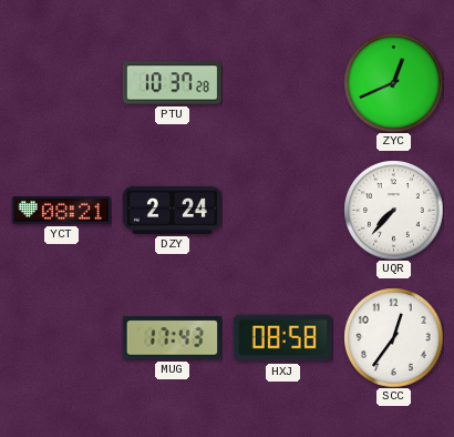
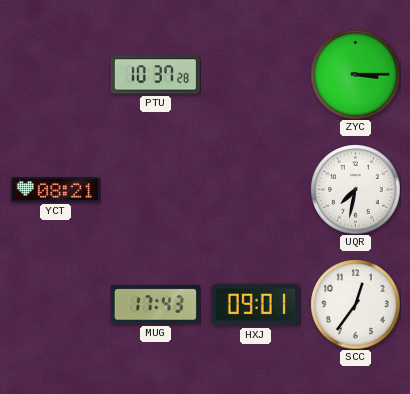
ZYC: 12:41 -> 3:15 (355, 74)
DZY: 2:24 -> none (172, 210)
UQR: 7:37 -> 7:32 (355, 189)
HXJ: 08:58 -> 09:01 (255, 305)
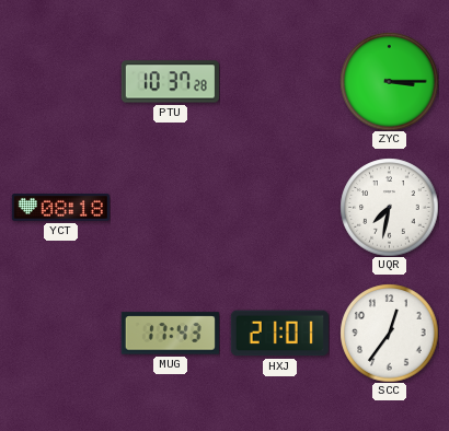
YCT: 08:21 -> 08:18 (60, 208)
HXJ: 09:01 -> 21:01 (279, 334)
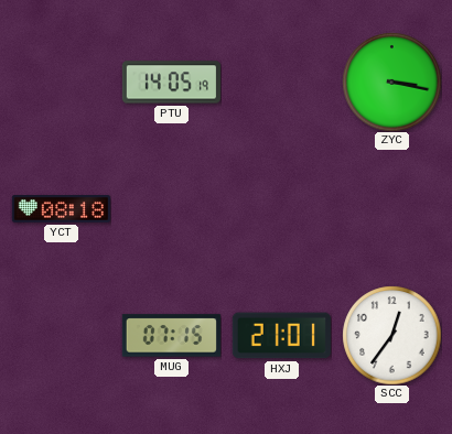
PTU: 10:37 -> 14:05 (171, 83)
ZYC: 3:15 -> 3:17 (391, 82)
UQR: 7:32 -> none (389, 207)
MUG: 17:43 -> 07:15 (171, 336)
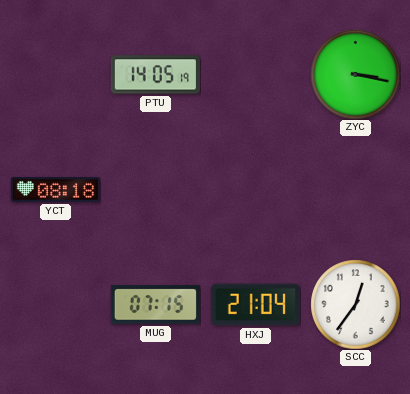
HXJ: 21:01 -> 21:04 (255, 305)
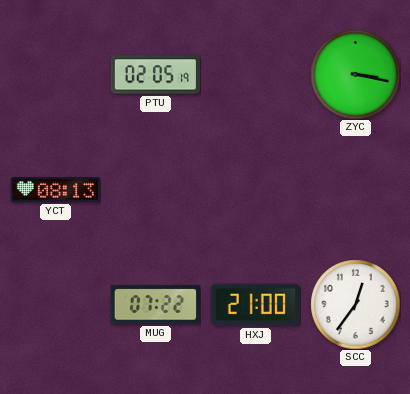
PTU: 14:05 -> 02:05 (155, 75)
YCT: 08:18 -> 08:13 (55, 190)
MUG: 07:15 -> 07:22 (155, 305)
HXJ: 21:04 -> 21:00 (255, 305)
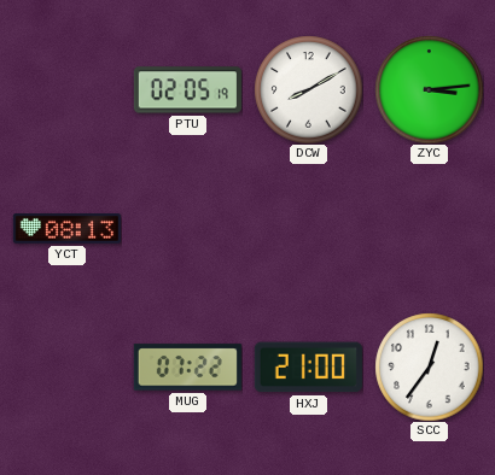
DCW: none -> 8:10 (308, 89)
ZYC: 3:17 -> 3:14 (429, 89)
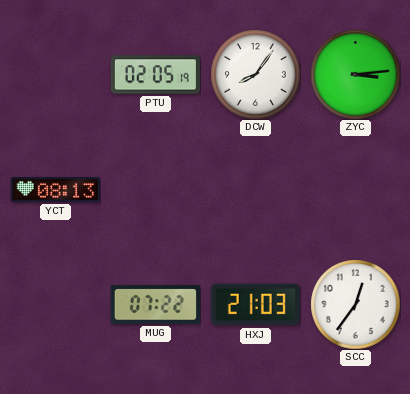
DCW: 8:10 -> 8:06 (255, 74)
HXJ: 21:00 -> 21:03 (255, 305)
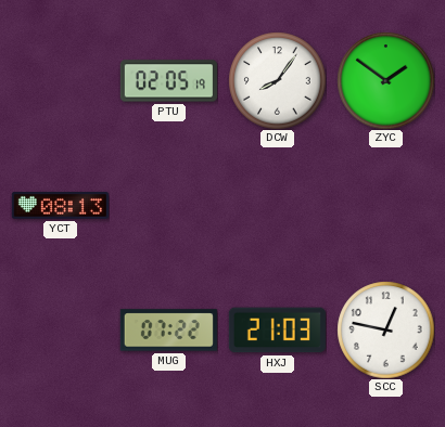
ZYC: 3:14 -> 1:51 (385, 80)
SCC: 12:36 -> 12:47 (385, 329)
